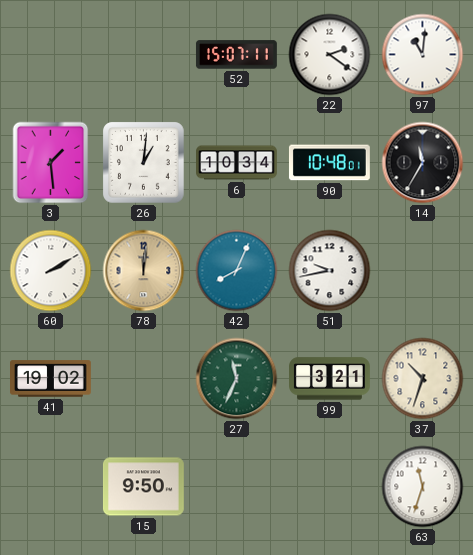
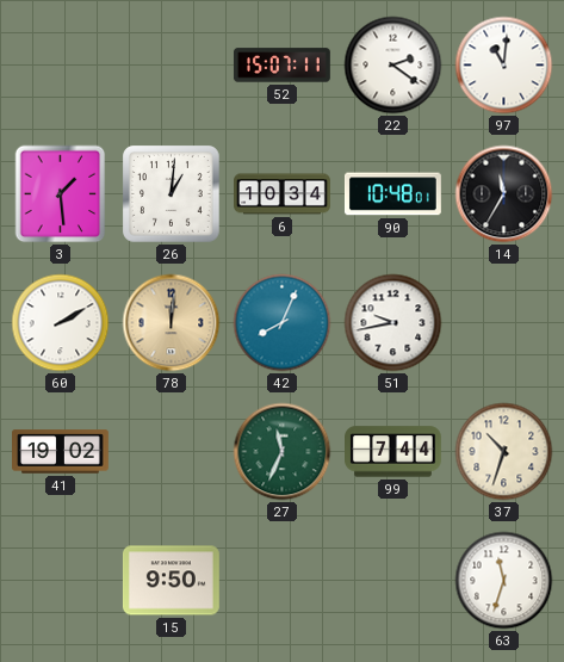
99: 3:21 -> 7:44 (393, 452)
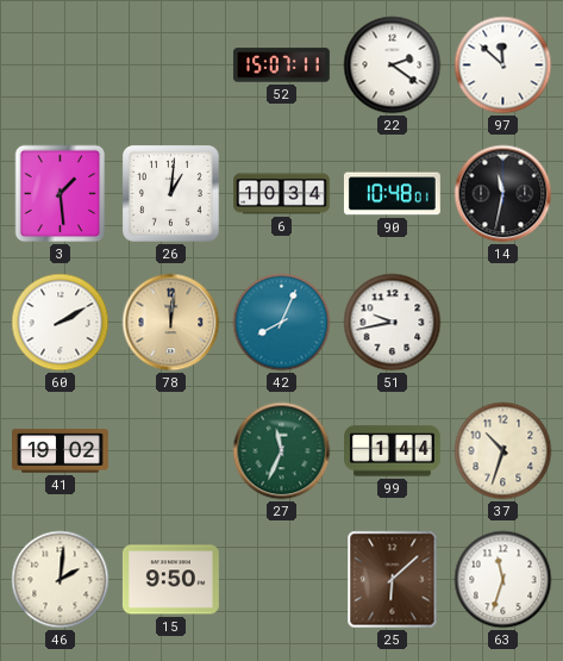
97: 11:01 -> 11:52 (503, 66)
14: 11:35 -> 11:32 (503, 194)
99: 7:44 -> 1:44 (393, 451)
46: none -> 2:01 (61, 580)
25: none -> 6:08 (393, 580)
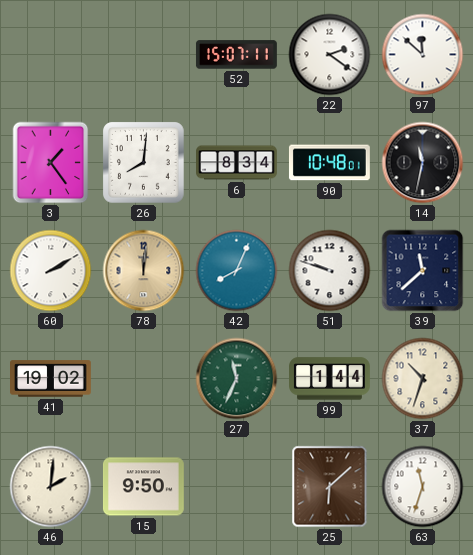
3: 1:29 -> 1:24 (51, 163)
26: 1:01 -> 8:01 (144, 163)
6: 10:34 -> 8:34 (237, 163)
51: 9:43 -> 9:48 (330, 271)
39: none -> 11:38 (423, 271)
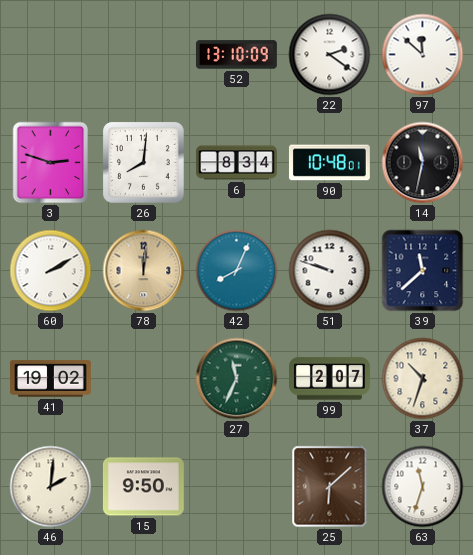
52: 15:07 -> 13:10 (236, 55)
3: 1:24 -> 2:48 (51, 163)
99: 1:44 -> 2:07 (330, 379)
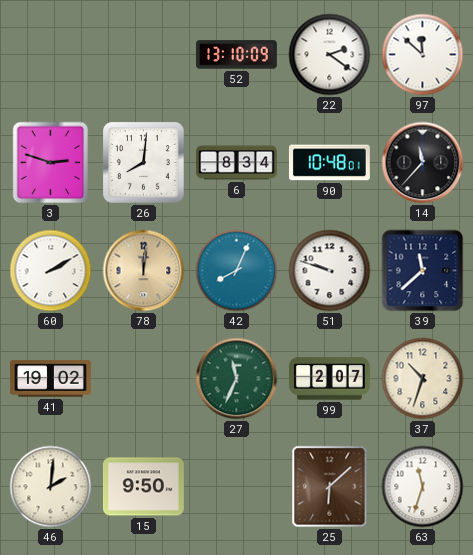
14: 11:32 -> 11:37 (423, 163)
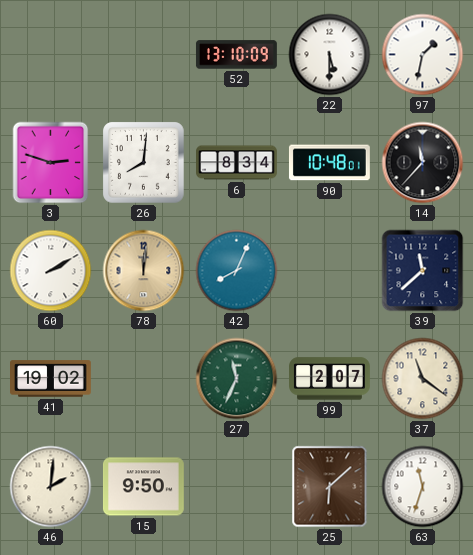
22: 2:21 -> 5:30 (330, 55)
97: 11:52 -> 1:32 (423, 55)
51: 9:48 -> none (330, 271)
37: 10:33 -> 11:21 (423, 379)
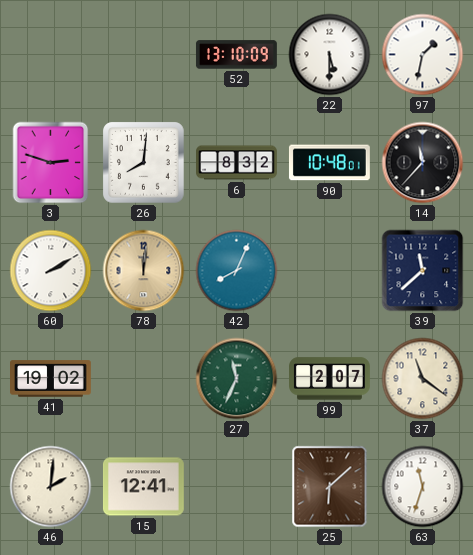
6: 8:34 -> 8:32 (237, 163)
15: 9:50 -> 12:41 (143, 487)
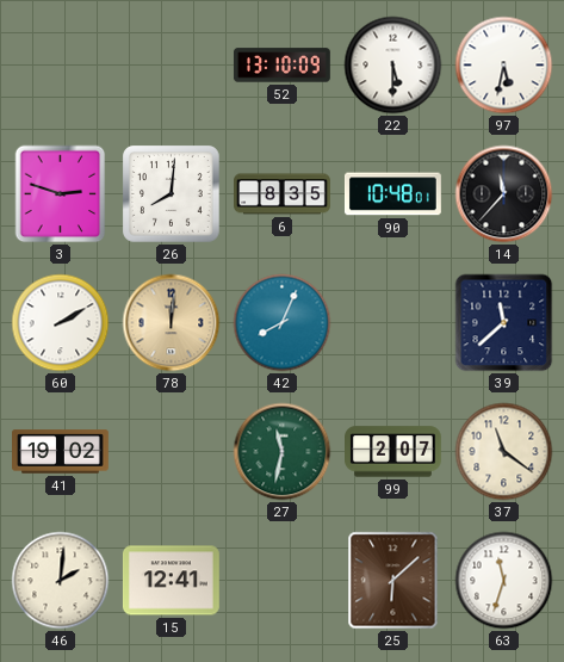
97: 1:32 -> 5:32 (504, 66)
6: 8:32 -> 8:35 (283, 194)
27: 11:34 -> 11:32 (283, 452)
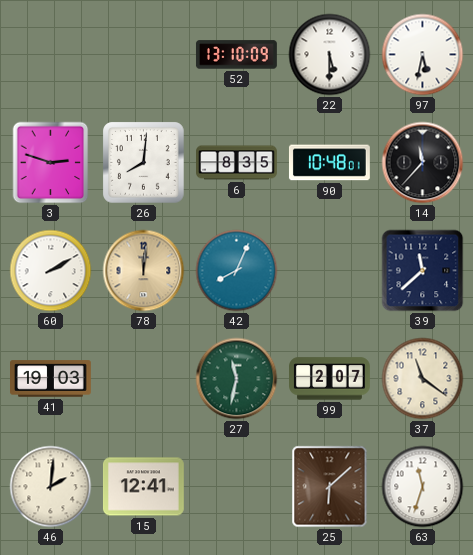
41: 19:02 -> 19:03 (51, 379)
